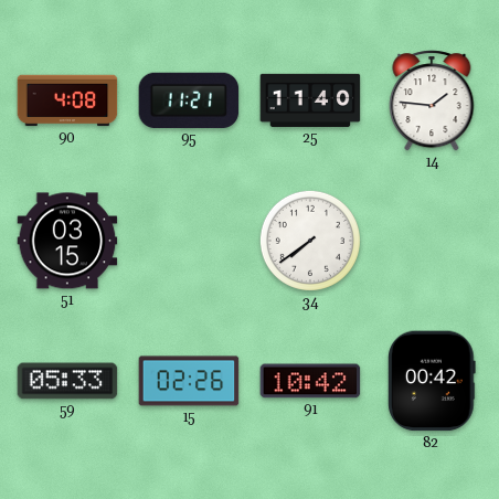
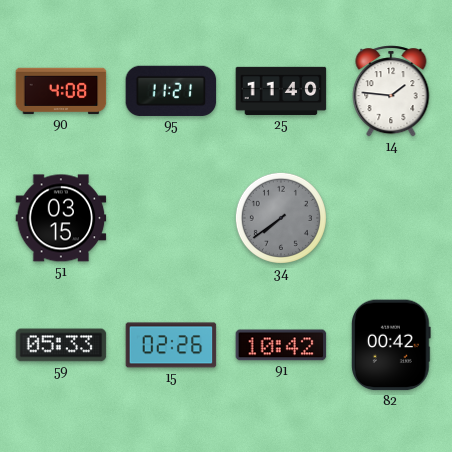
34 dial: white -> grey (281, 218)
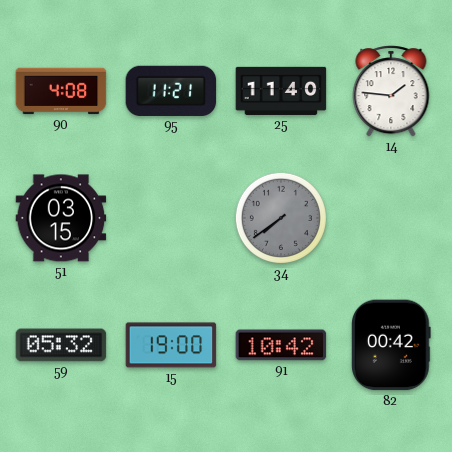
59: 05:33 -> 05:32 (61, 345)
15: 02:26 -> 19:00 (171, 345)
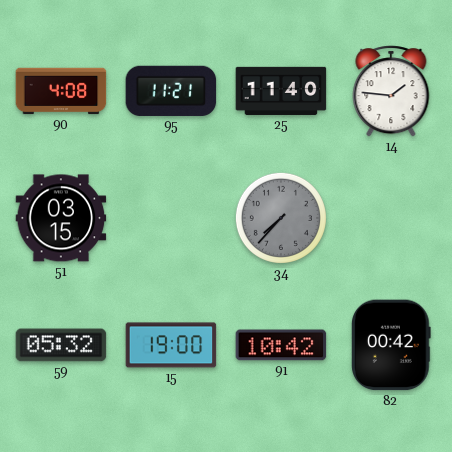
34: 7:39 -> 7:37 (281, 218)
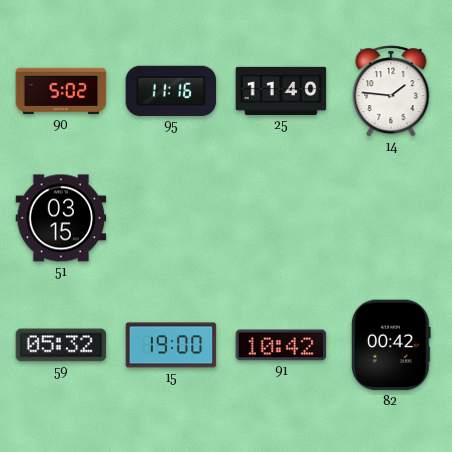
90: 4:08 -> 5:02 (61, 91)
95: 11:21 -> 11:16 (171, 91)
34: 7:37 -> none (281, 218)
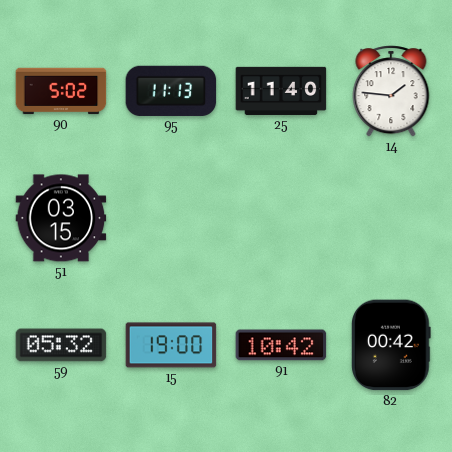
95: 11:16 -> 11:13 (171, 91)
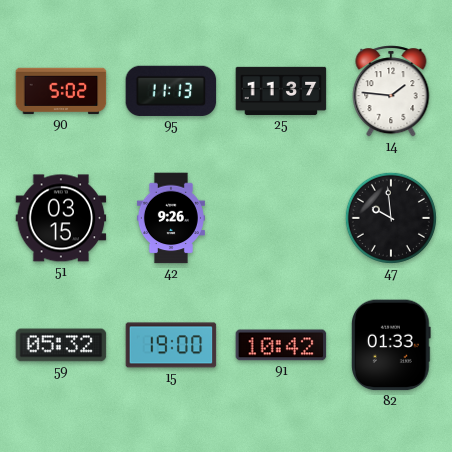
25: 11:40 -> 11:37 (281, 91)
42: none -> 9:26 (171, 218)
47: none -> 9:59 (391, 218)
82: 00:42 -> 01:33 (392, 345)
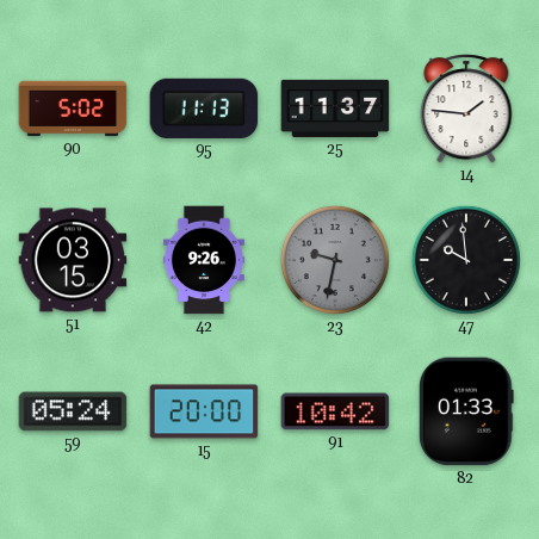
23: none -> 9:32 (335, 260)
59: 05:32 -> 05:24 (73, 411)
15: 19:00 -> 20:00 (204, 411)
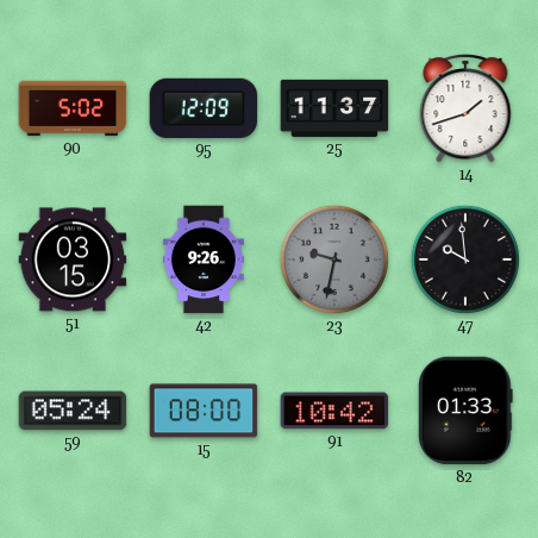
95: 11:13 -> 12:09 (204, 108)
14: 1:46 -> 1:42 (465, 108)
15: 20:00 -> 08:00 (204, 411)
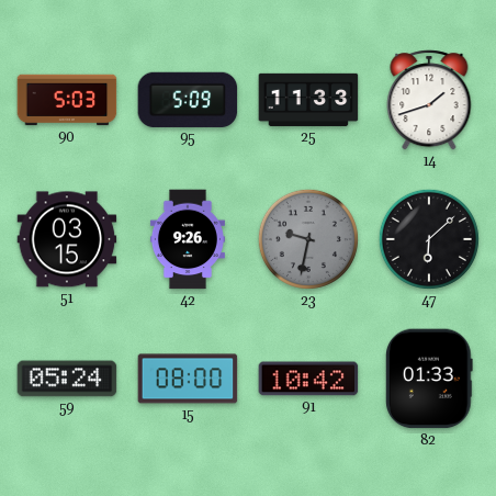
90: 5:02 -> 5:03 (67, 100)
95: 12:09 -> 5:09 (188, 100)
25: 11:37 -> 11:33 (308, 100)
47: 9:59 -> 6:08 (429, 239)
